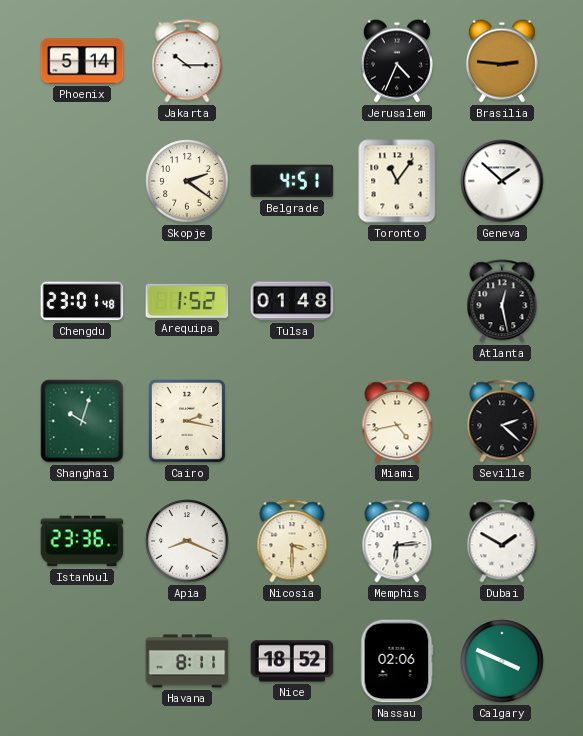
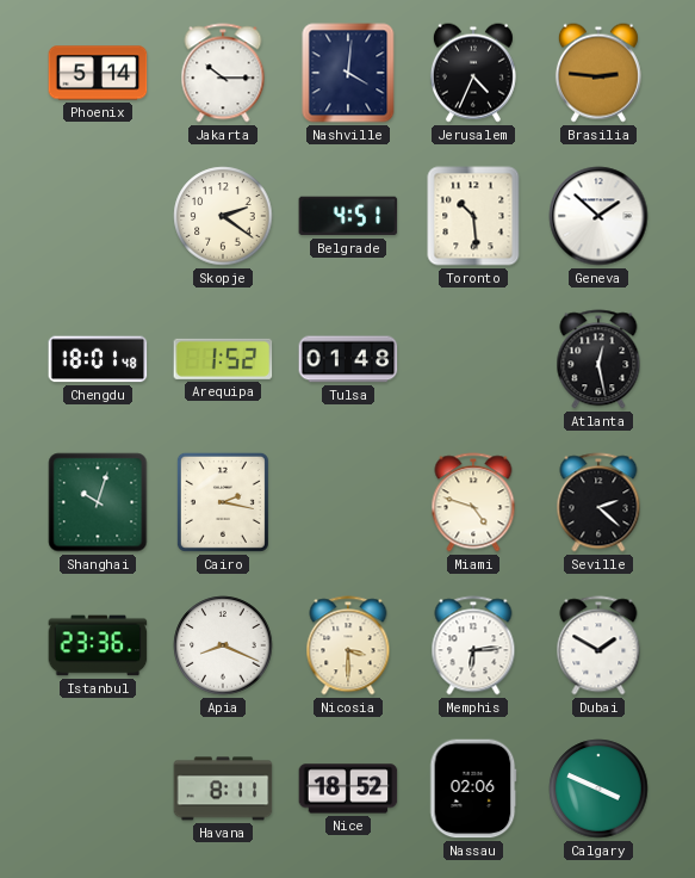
Nashville: none -> 4:01 (348, 73)
Toronto: 11:06 -> 10:29 (473, 216)
Chengdu: 23:01 -> 18:01 (98, 359)
Miami: 4:43 -> 4:48 (473, 502)
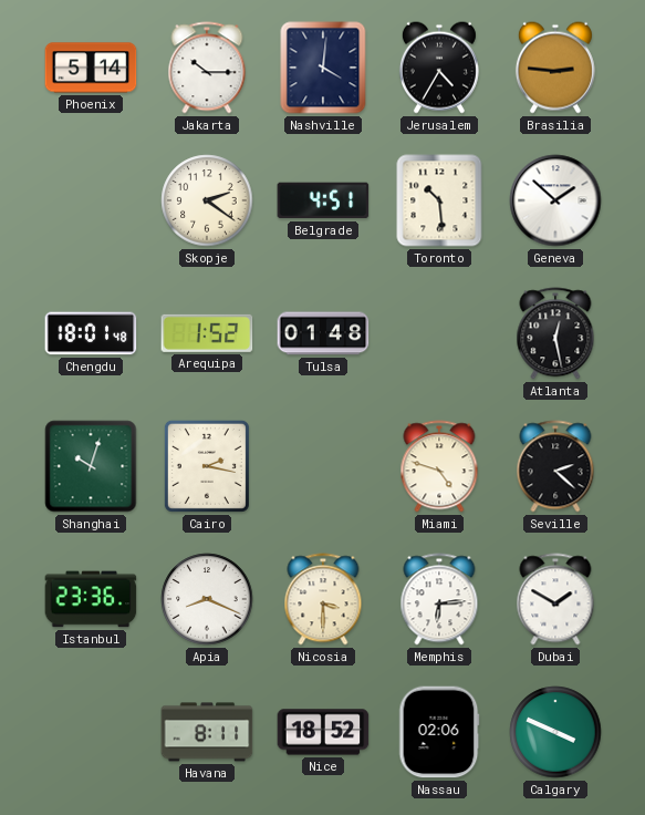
Jerusalem: 4:34 -> 4:35 (439, 68)
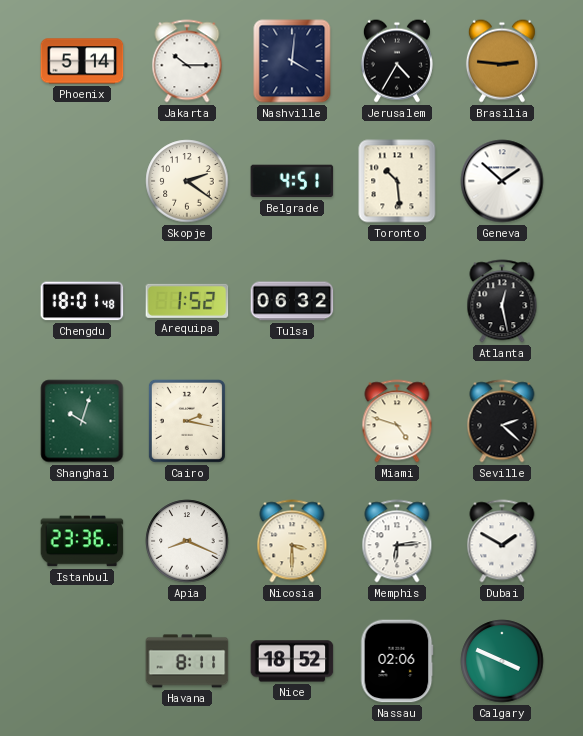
Tulsa: 01:48 -> 06:32 (292, 301)
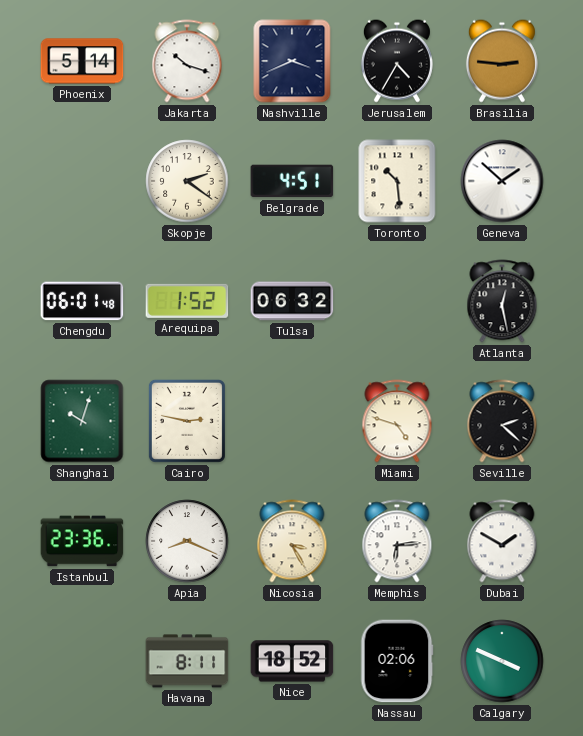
Jakarta: 10:15 -> 10:18 (187, 61)
Nashville: 4:01 -> 3:41 (292, 61)
Chengdu: 18:01 -> 06:01 (82, 301)
Cairo: 2:17 -> 2:47 (187, 421)
Nicosia: 3:30 -> 3:25 (292, 541)
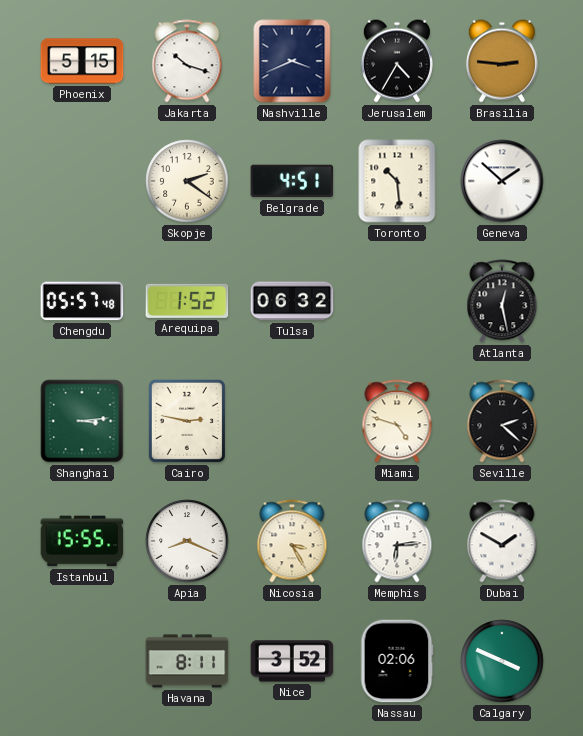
Phoenix: 5:14 -> 5:15 (82, 61)
Chengdu: 06:01 -> 05:57 (82, 301)
Shanghai: 10:03 -> 3:14 (82, 421)
Istanbul: 23:36 -> 15:55 (82, 541)
Nice: 18:52 -> 3:52 (292, 661)
